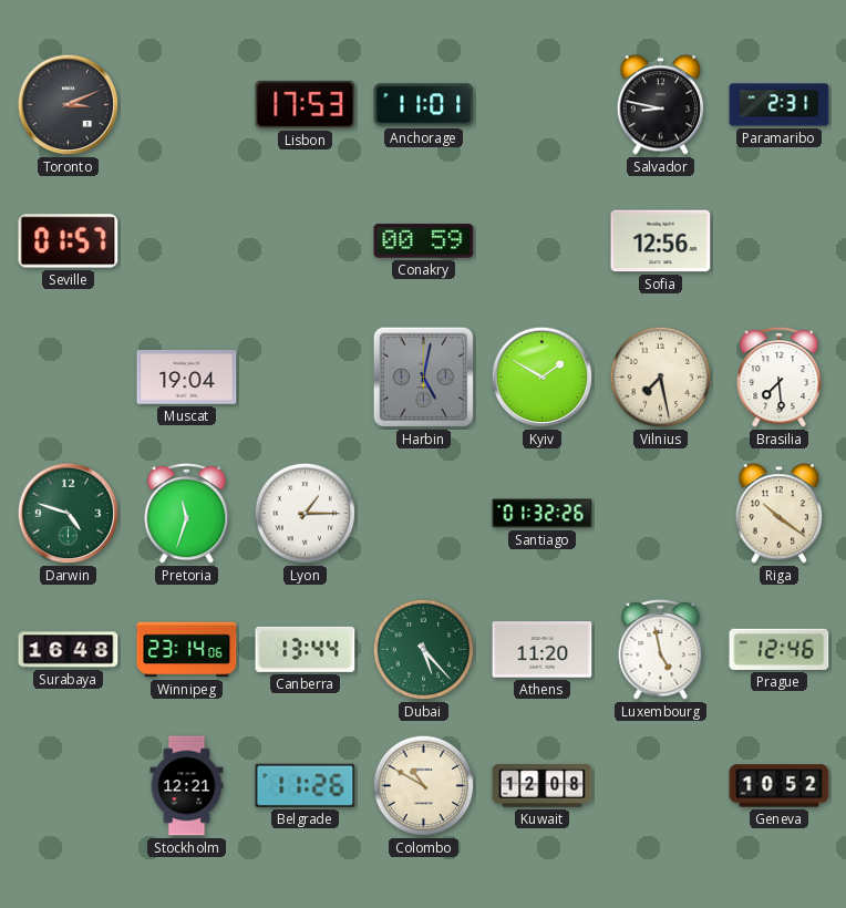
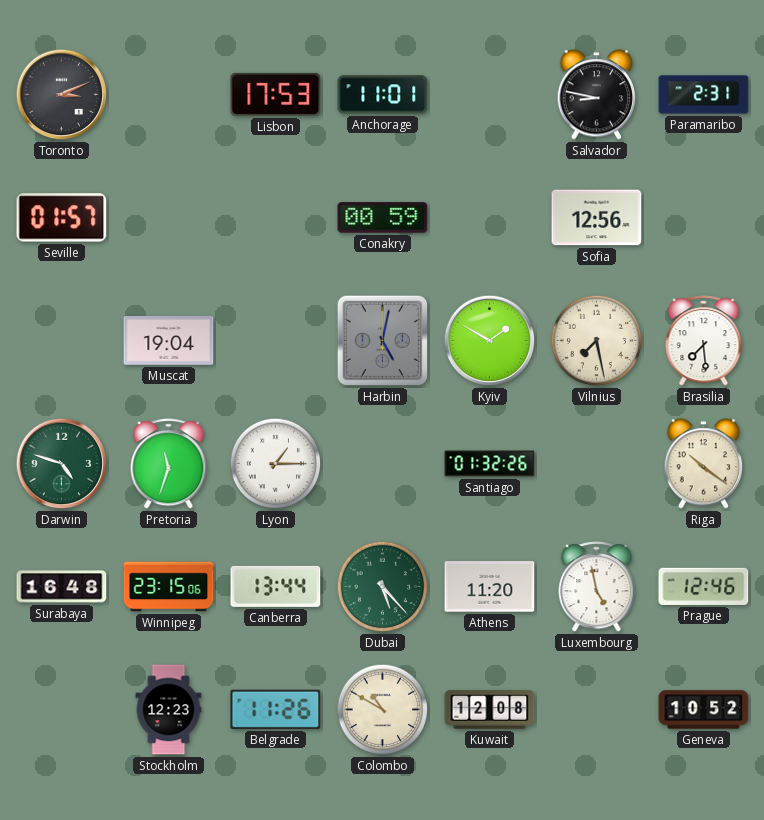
Winnipeg: 23:14 -> 23:15 (169, 587)
Stockholm: 12:21 -> 12:23 (169, 710)
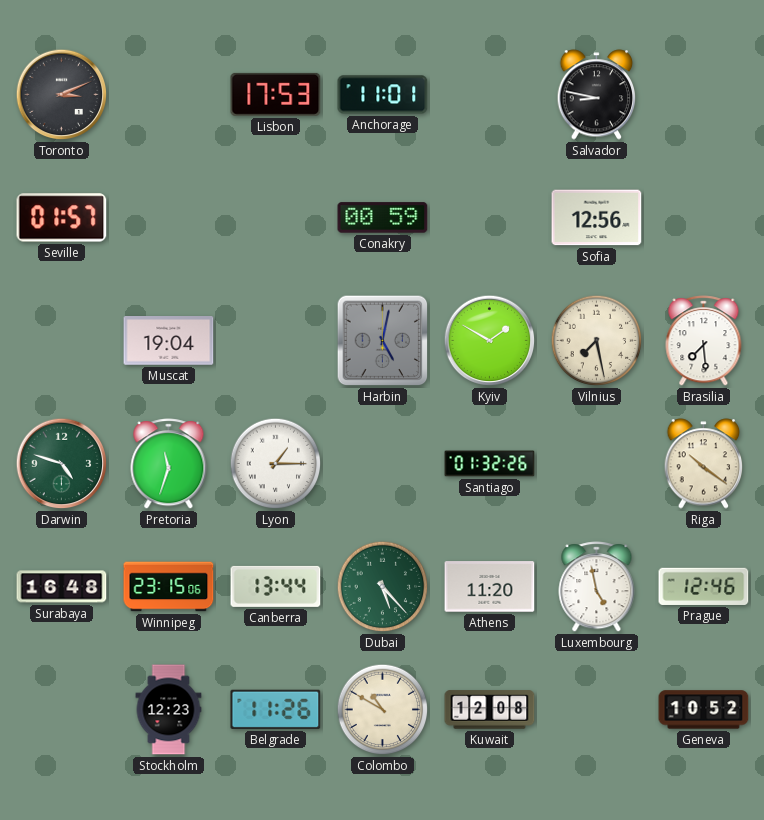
Paramaribo: 2:31 -> none (704, 95)
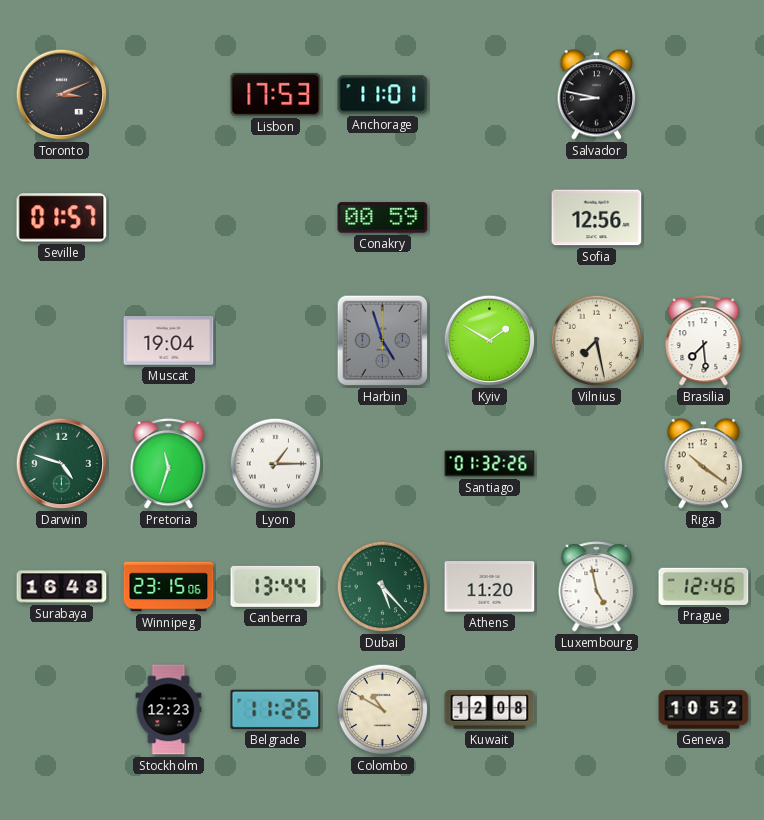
Harbin: 5:02 -> 4:57 (383, 341)
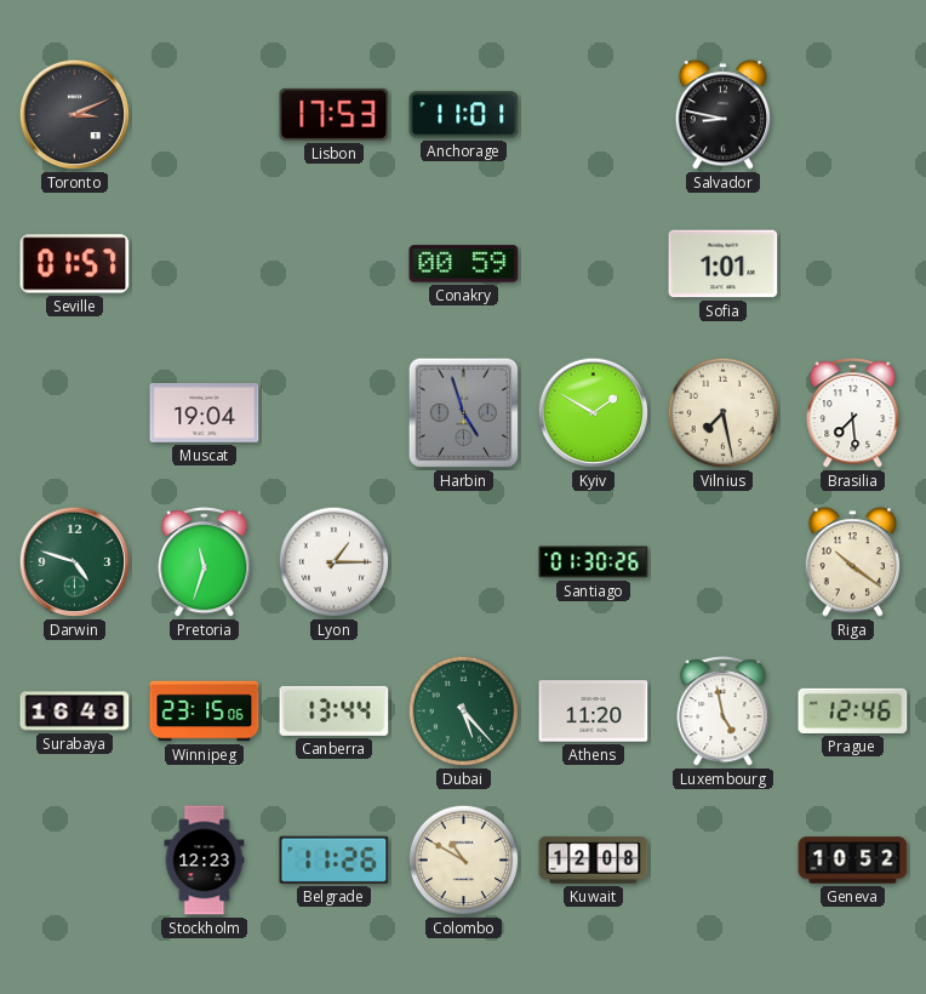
Sofia: 12:56 -> 1:01 (724, 264)
Santiago: 01:32 -> 01:30 (594, 562)
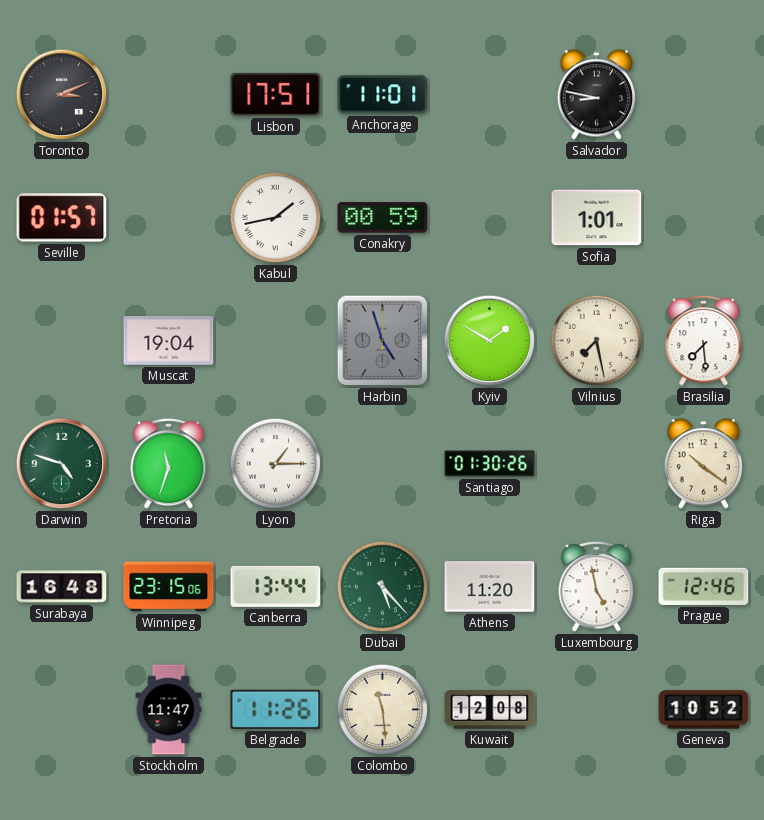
Lisbon: 17:53 -> 17:51 (276, 94)
Kabul: none -> 1:43 (276, 218)
Stockholm: 12:23 -> 11:47 (169, 710)
Colombo: 10:50 -> 11:29 (383, 710)
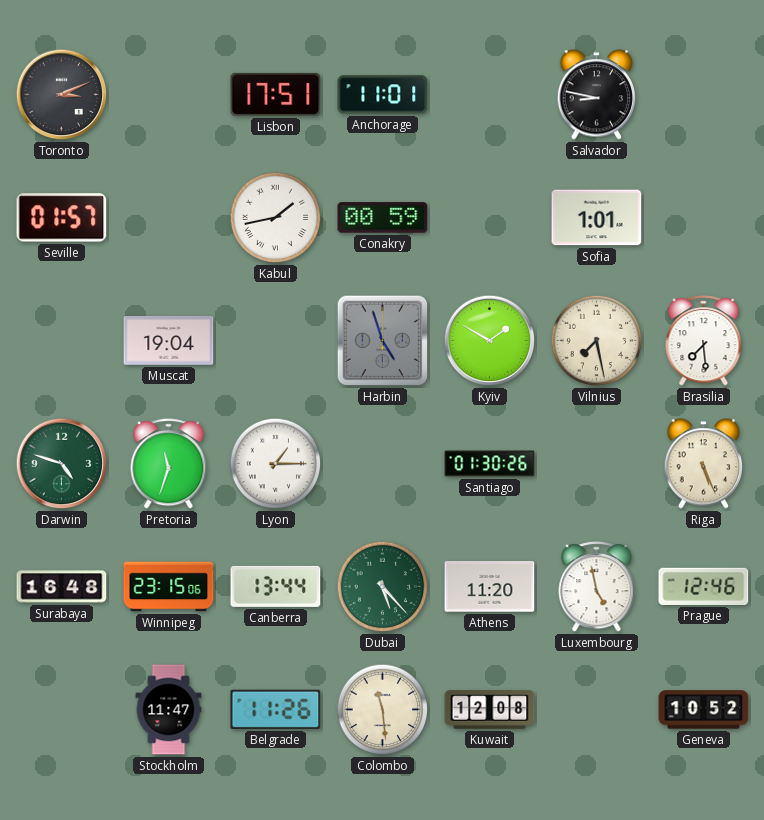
Riga: 10:21 -> 5:26 (704, 464)
